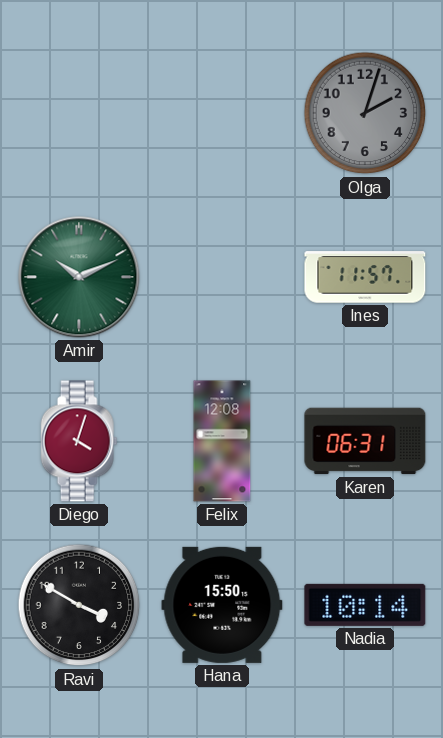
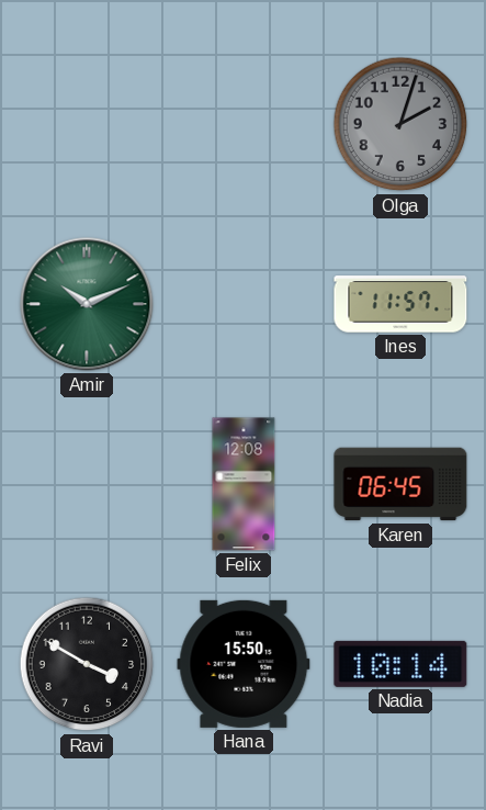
Diego: 4:03 -> none (79, 441)
Karen: 06:31 -> 06:45 (400, 484)
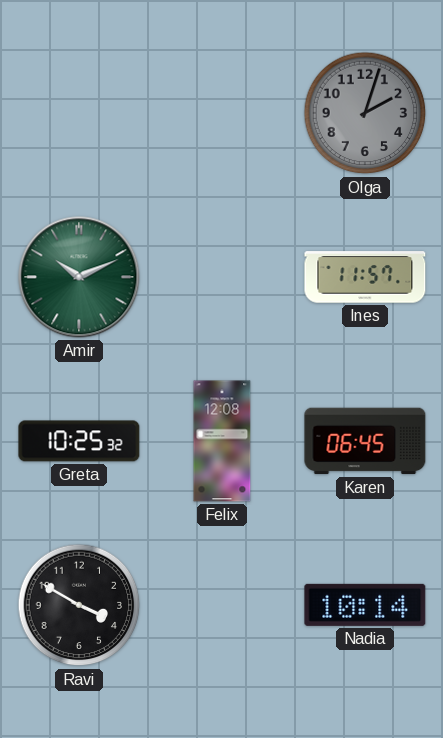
Greta: none -> 10:25 (79, 441)
Hana: 15:50 -> none (244, 664)
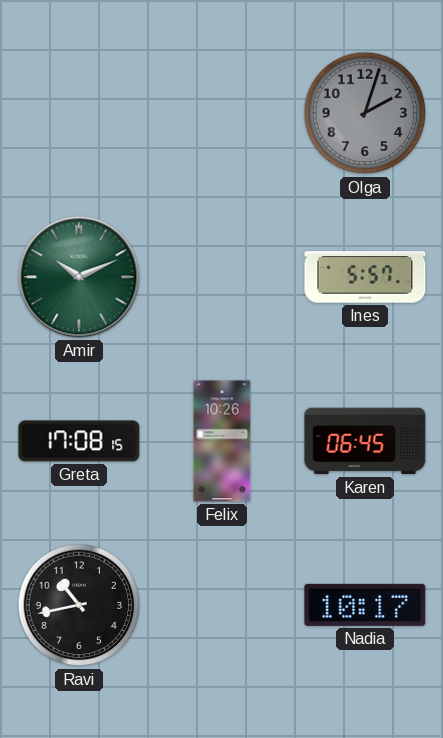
Ines: 11:57 -> 5:57 (365, 277)
Greta: 10:25 -> 17:08 (79, 441)
Felix: 12:08 -> 10:26 (222, 441)
Ravi: 3:50 -> 10:43 (79, 605)
Nadia: 10:14 -> 10:17 (365, 605)
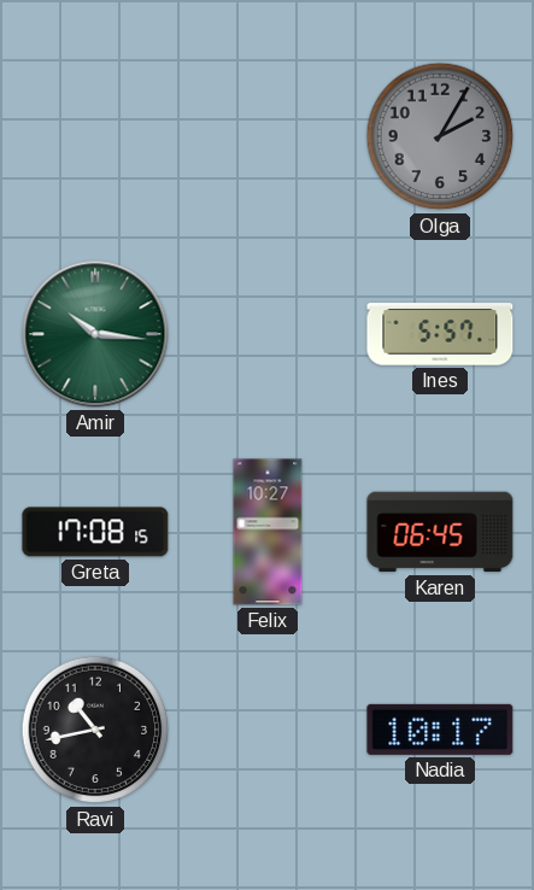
Olga: 2:03 -> 2:05 (440, 136)
Amir: 10:11 -> 10:16 (95, 334)
Felix: 10:26 -> 10:27 (268, 532)
